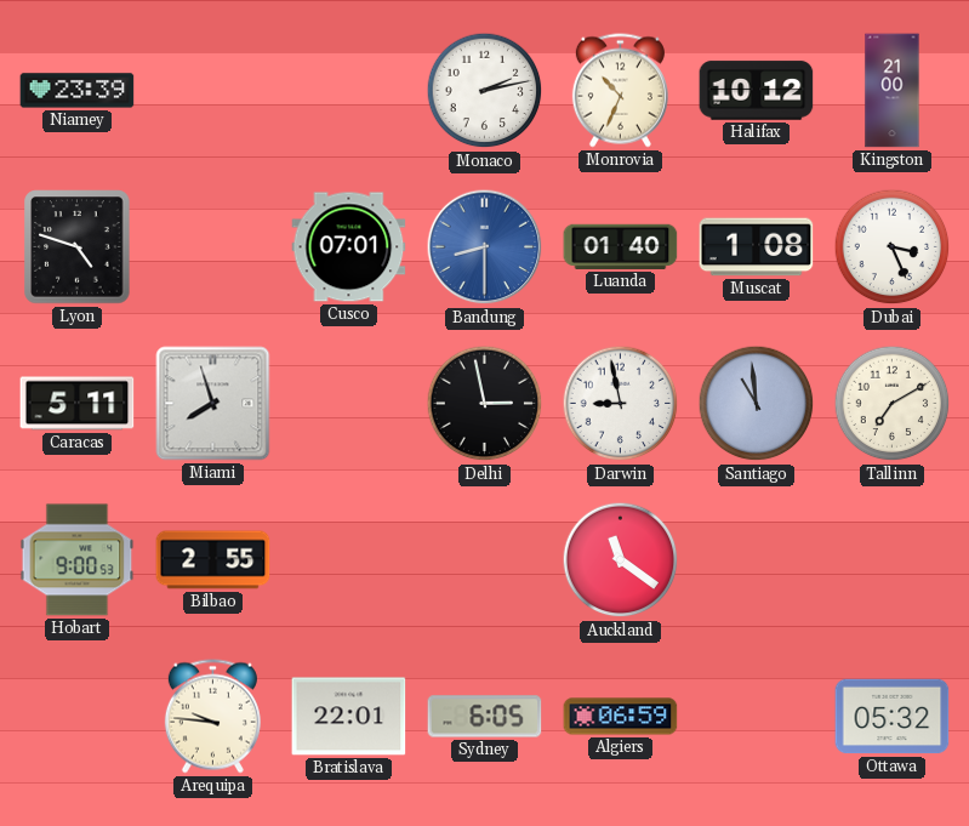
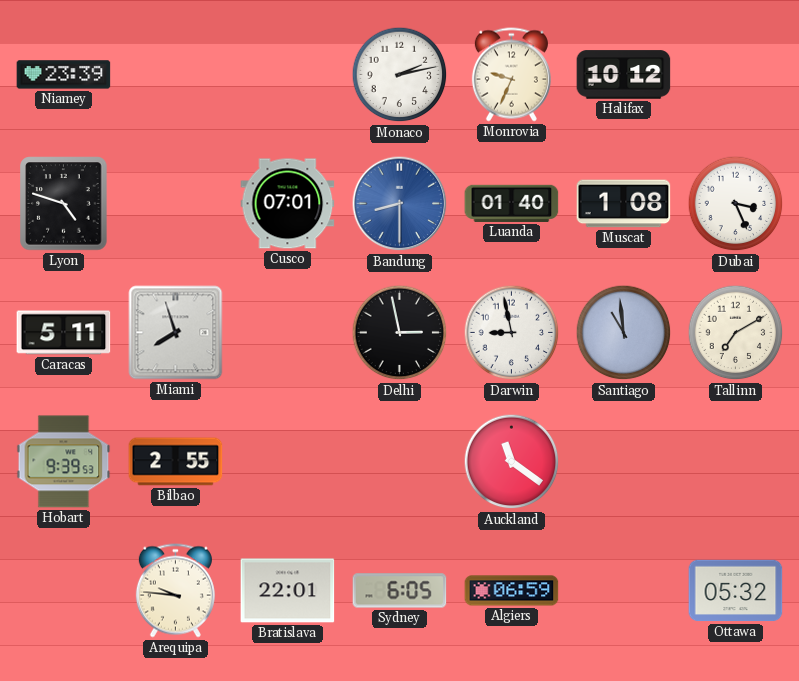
Monrovia: 10:34 -> 9:34 (511, 75)
Kingston: 21:00 -> none (893, 91)
Hobart: 9:00 -> 9:39 (64, 462)
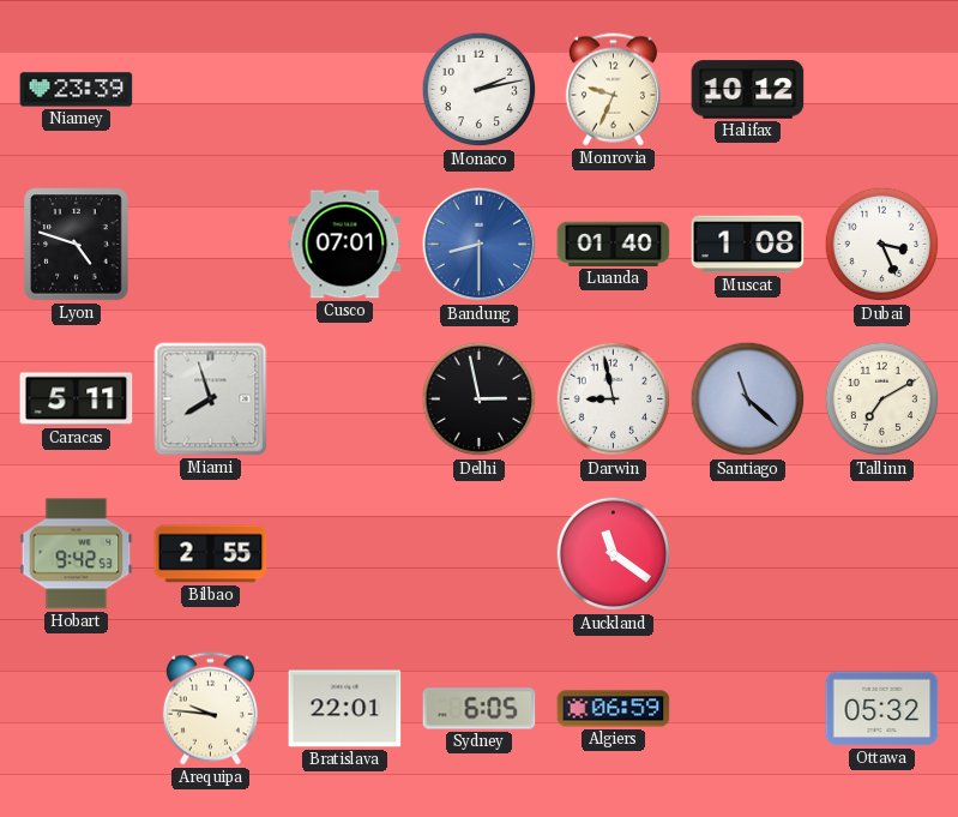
Santiago: 10:59 -> 11:22 (748, 400)
Hobart: 9:39 -> 9:42 (77, 554)
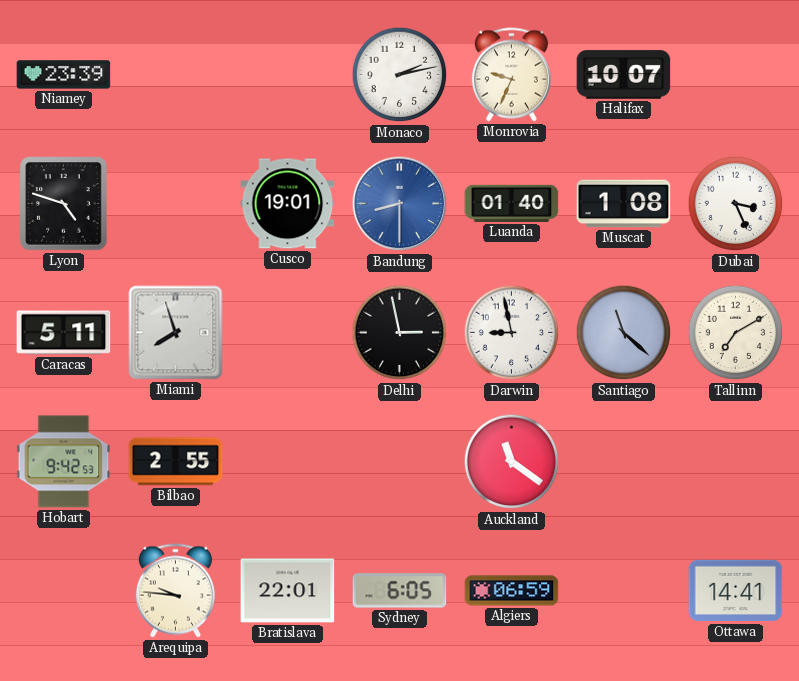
Halifax: 10:12 -> 10:07 (624, 75)
Cusco: 07:01 -> 19:01 (288, 204)
Ottawa: 05:32 -> 14:41 (736, 591)
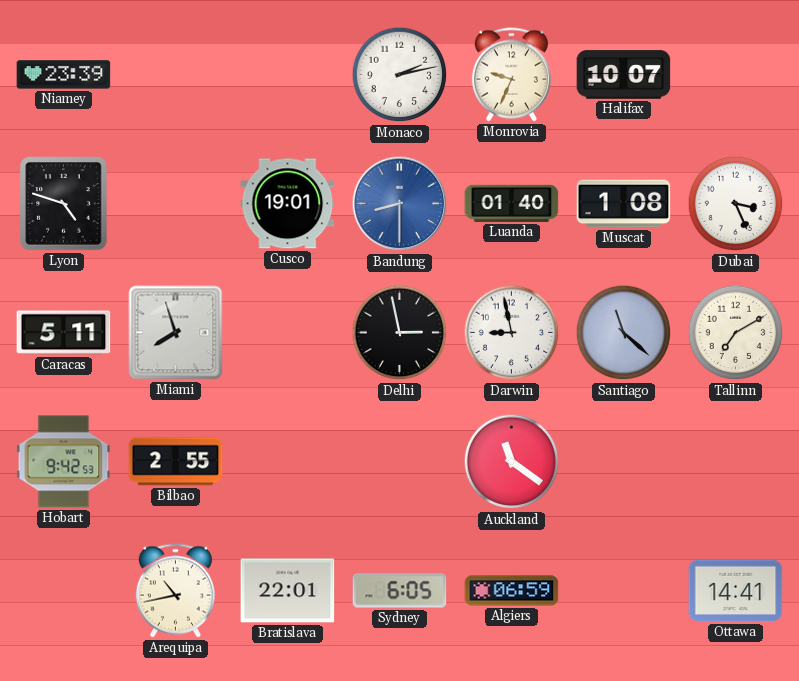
Arequipa: 9:46 -> 10:43 (175, 591)
